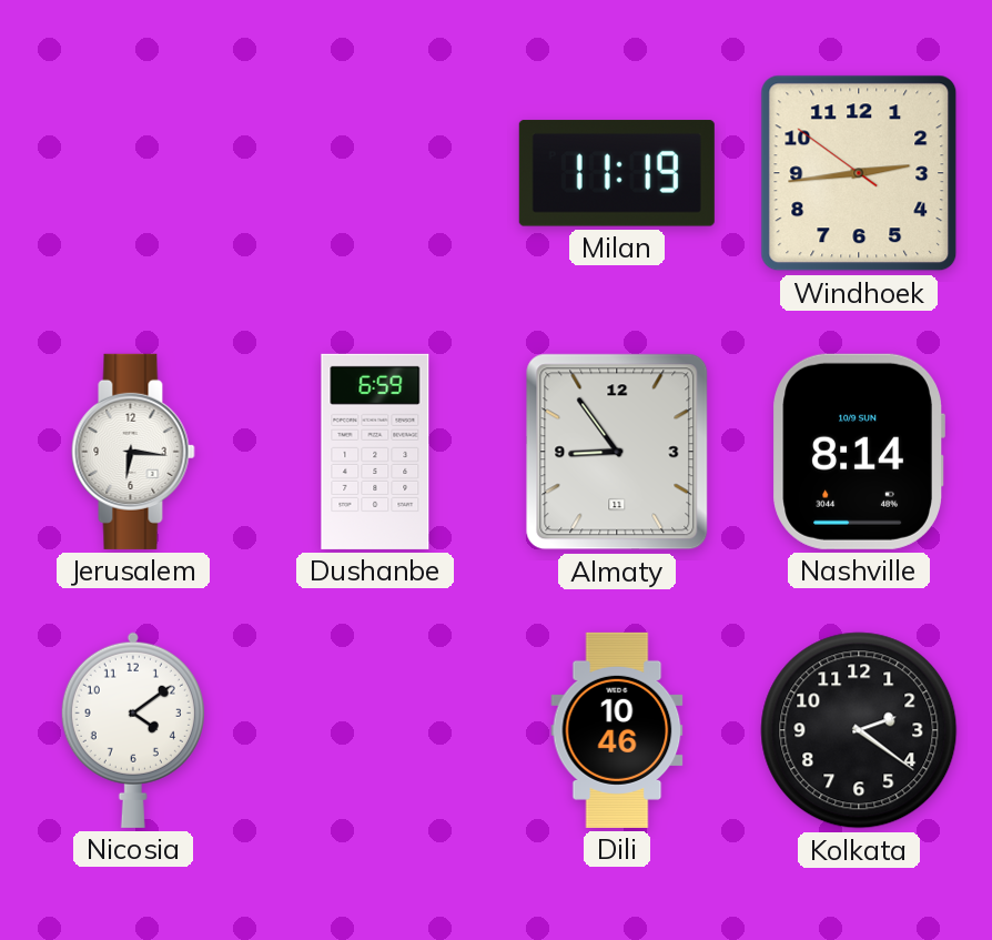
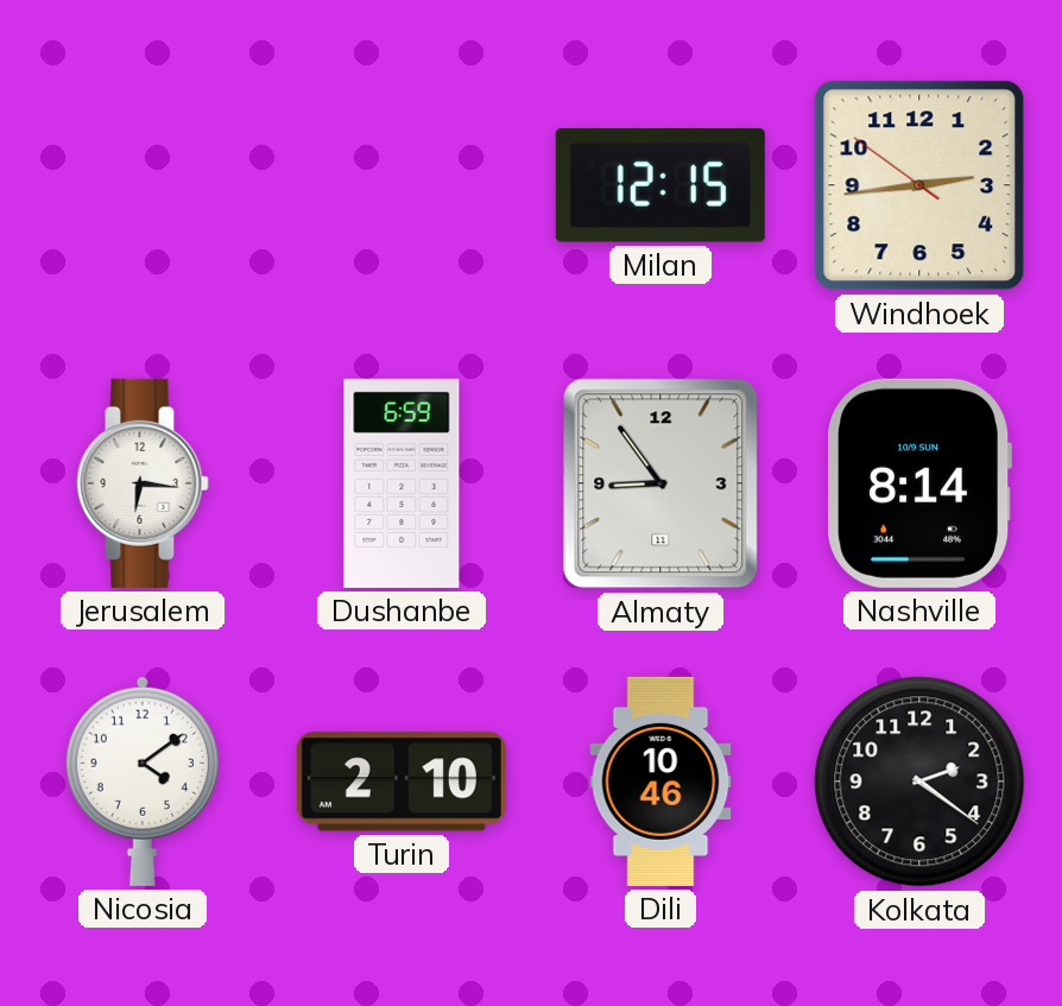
Milan: 11:19 -> 12:15 (660, 185)
Turin: none -> 2:10 (402, 782)
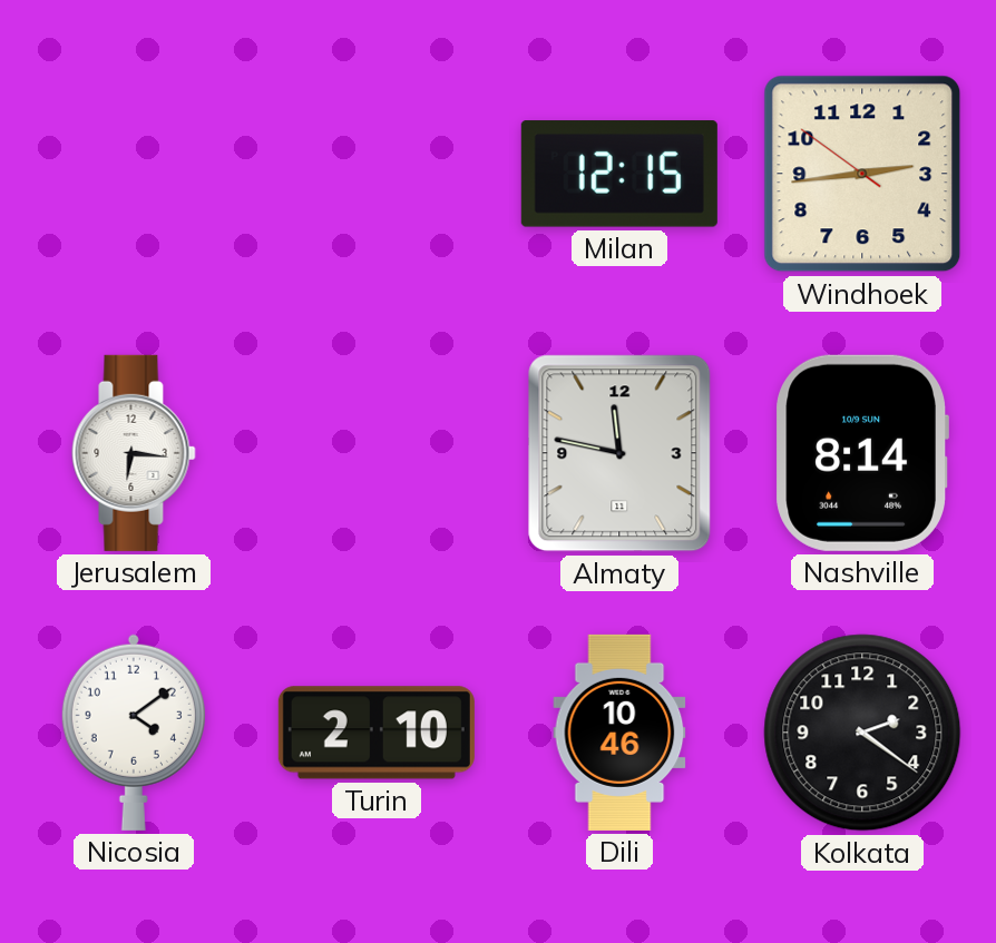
Dushanbe: 6:59 -> none (402, 483)
Almaty: 8:54 -> 11:47 (619, 453)
